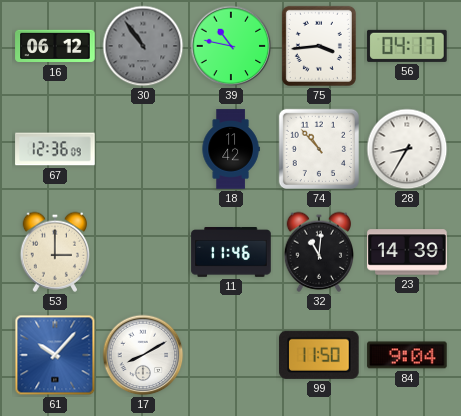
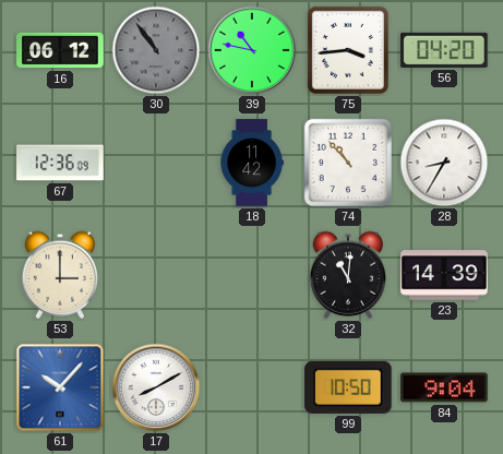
56: 04:17 -> 04:20 (444, 50)
11: 11:46 -> none (231, 253)
99: 11:50 -> 10:50 (348, 387)
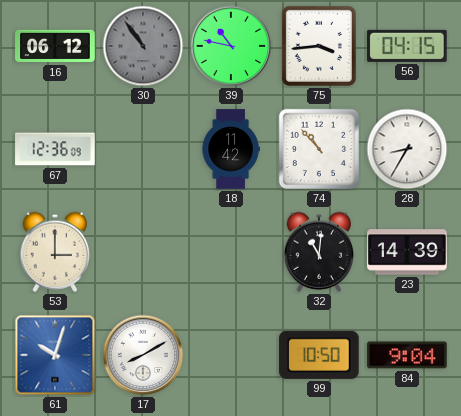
56: 04:20 -> 04:15 (407, 46)
61: 10:07 -> 10:03 (55, 355)
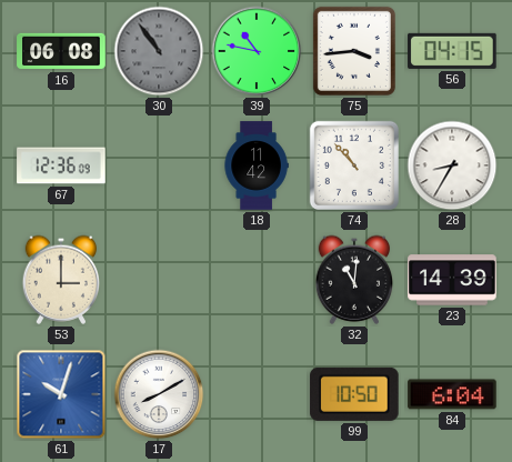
16: 06:12 -> 06:08 (61, 51)
84: 9:04 -> 6:04 (452, 394)
